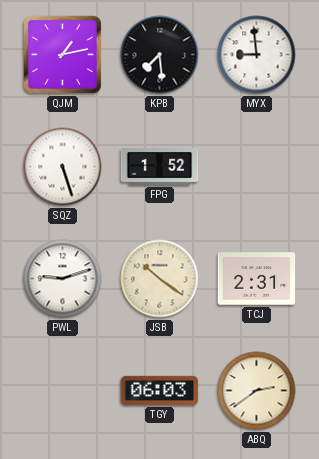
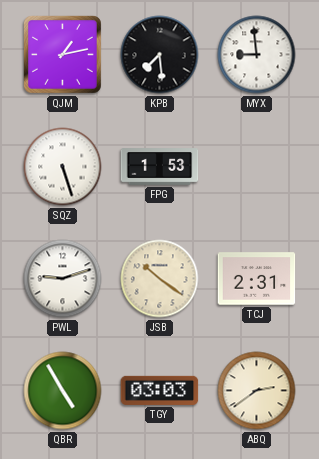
FPG: 1:52 -> 1:53 (160, 167)
QBR: none -> 4:55 (63, 391)
TGY: 06:03 -> 03:03 (160, 390)
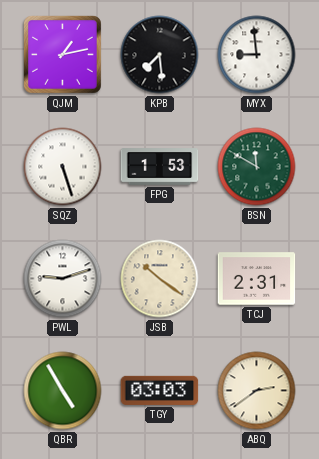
BSN: none -> 11:50 (257, 167)
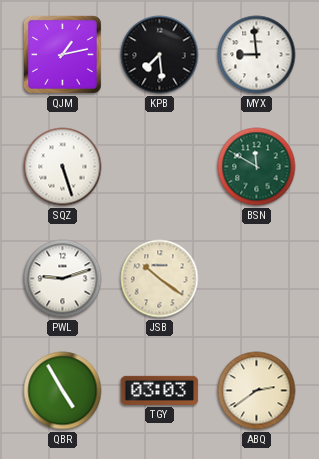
FPG: 1:53 -> none (160, 167)
TCJ: 2:31 -> none (257, 279)
